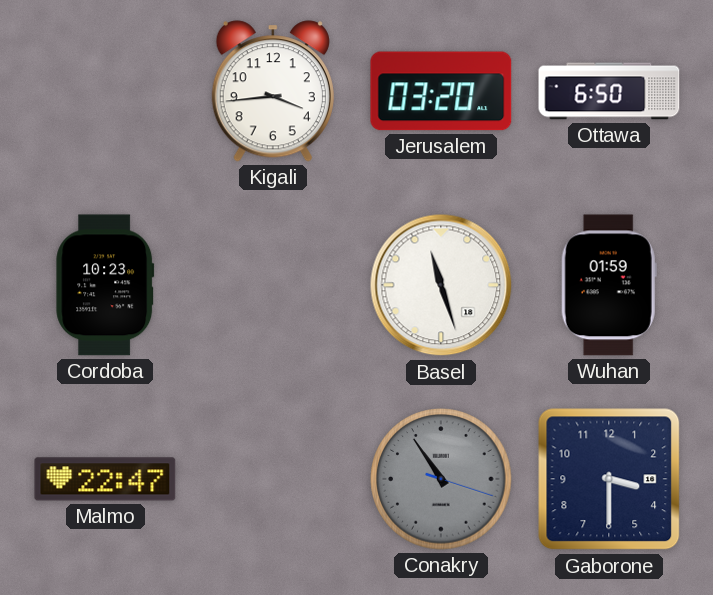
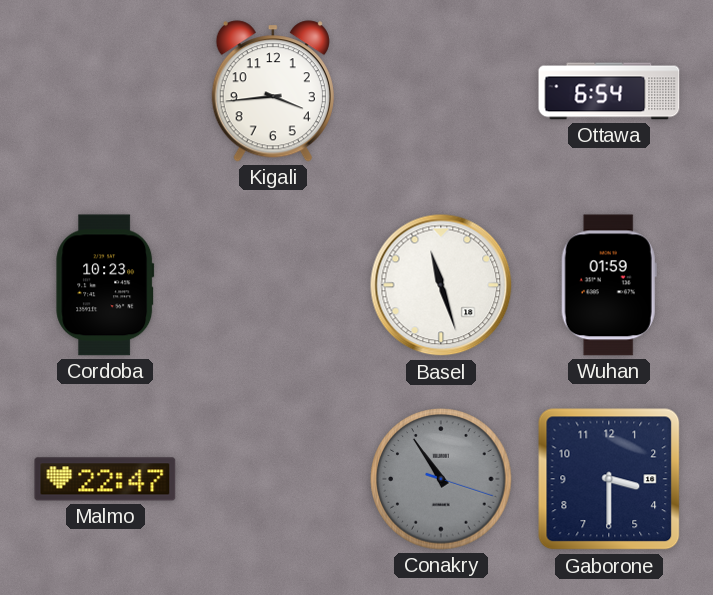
Jerusalem: 03:20 -> none (441, 91)
Ottawa: 6:50 -> 6:54 (609, 91)
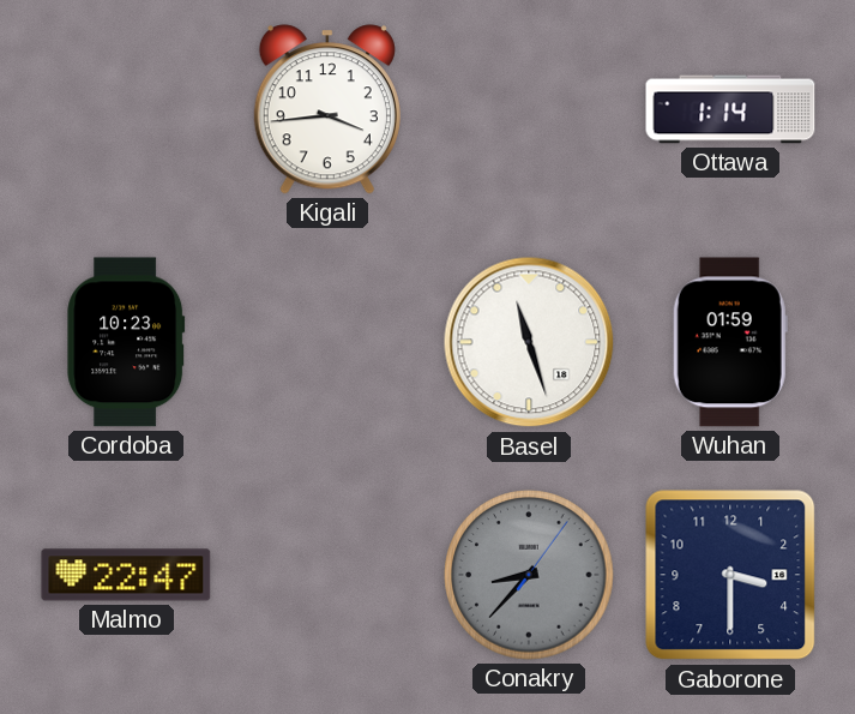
Ottawa: 6:54 -> 1:14 (730, 109)
Conakry: 10:54 -> 8:37 (529, 575)
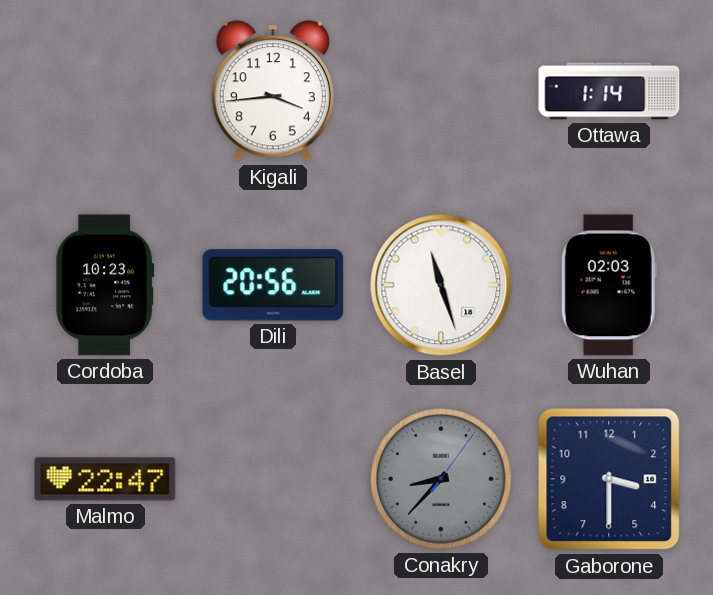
Dili: none -> 20:56 (273, 285)
Wuhan: 01:59 -> 02:03 (609, 285)
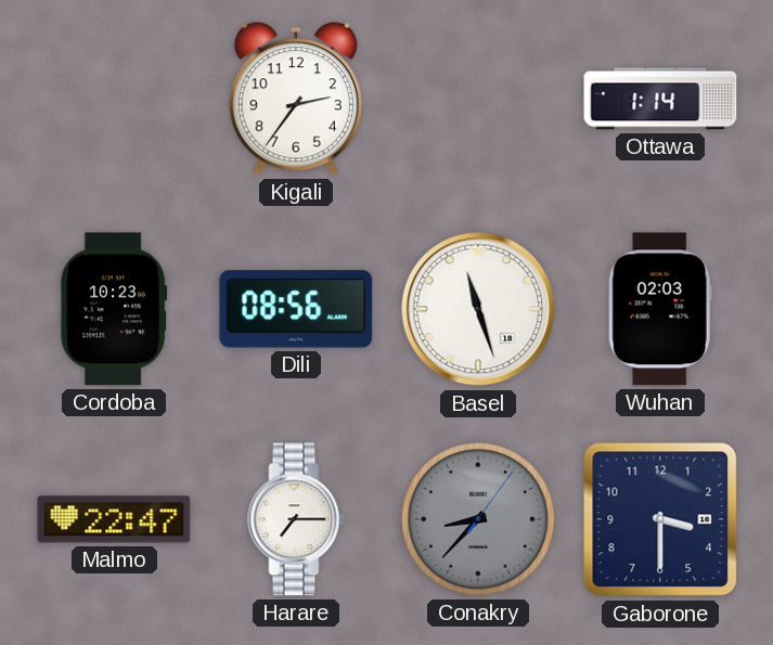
Kigali: 3:44 -> 2:36 (296, 99)
Dili: 20:56 -> 08:56 (296, 309)
Harare: none -> 7:15 (296, 519)
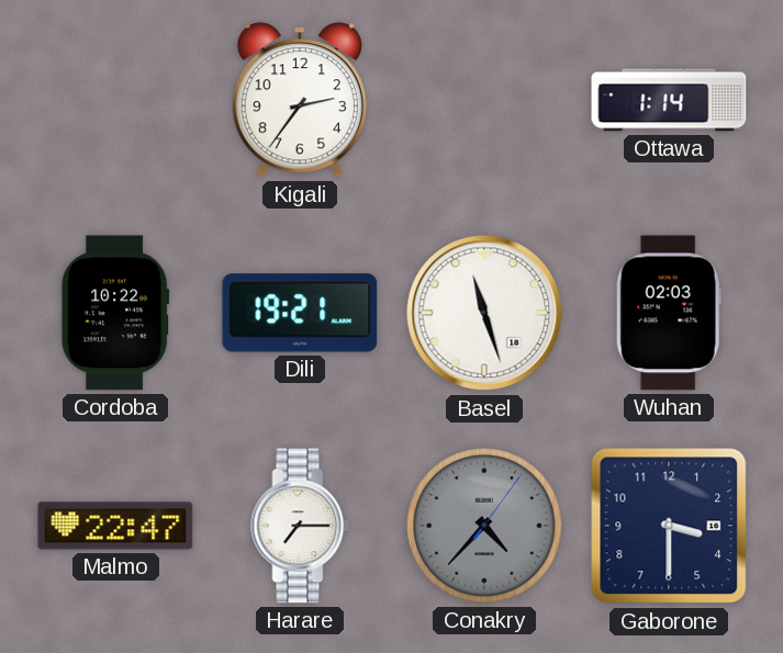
Cordoba: 10:23 -> 10:22 (115, 313)
Dili: 08:56 -> 19:21 (300, 313)
Conakry: 8:37 -> 4:37 (484, 526)
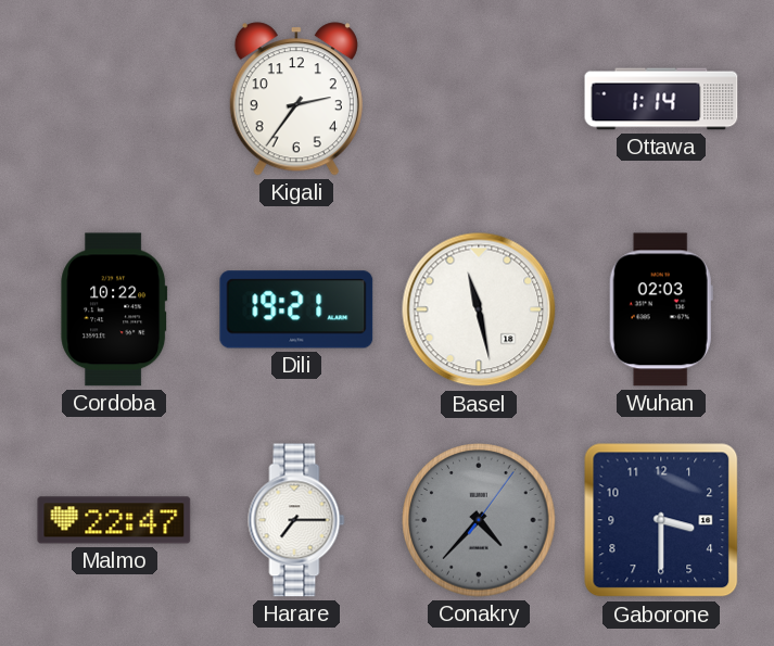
Basel: 11:27 -> 11:28 (479, 309)
